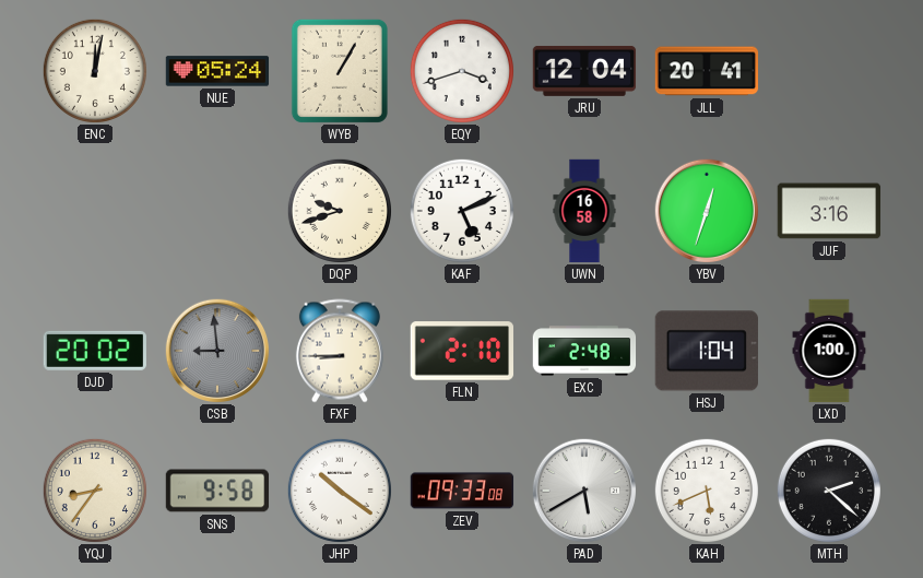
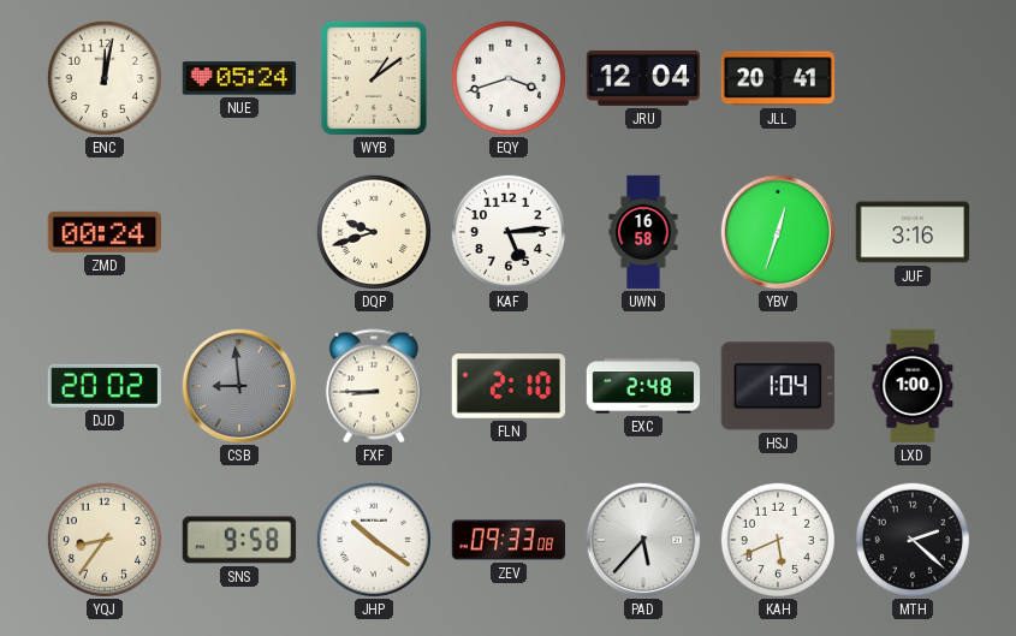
WYB: 1:05 -> 1:09 (374, 78)
ZMD: none -> 00:24 (103, 232)
KAF: 5:11 -> 5:14 (509, 232)
PAD: 5:40 -> 5:37 (643, 540)
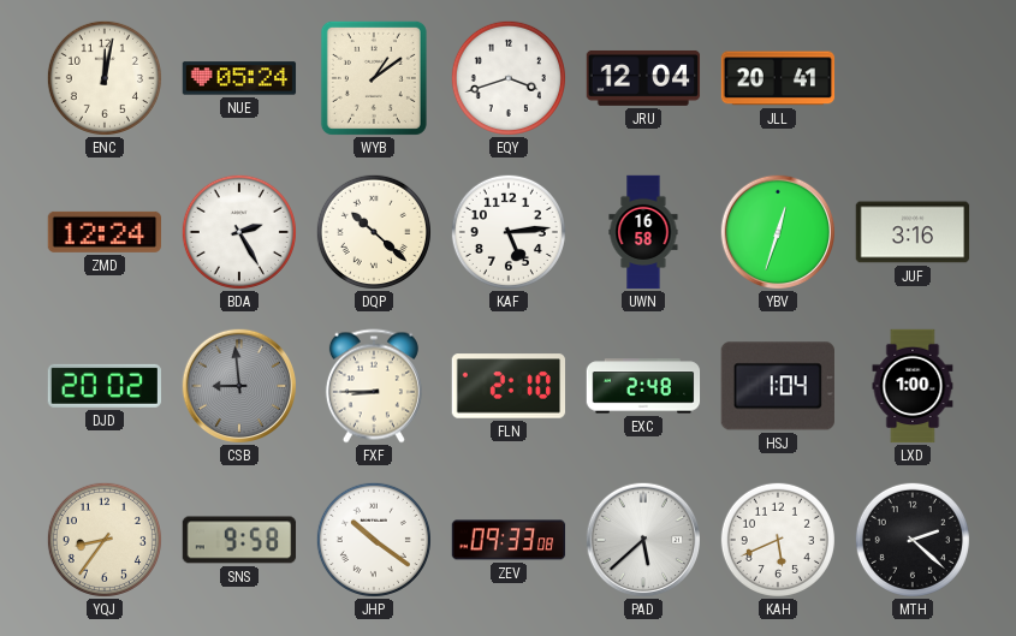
ZMD: 00:24 -> 12:24 (103, 232)
BDA: none -> 2:25 (239, 232)
DQP: 9:42 -> 10:22 (374, 232)
PAD: 5:37 -> 5:38 (643, 540)
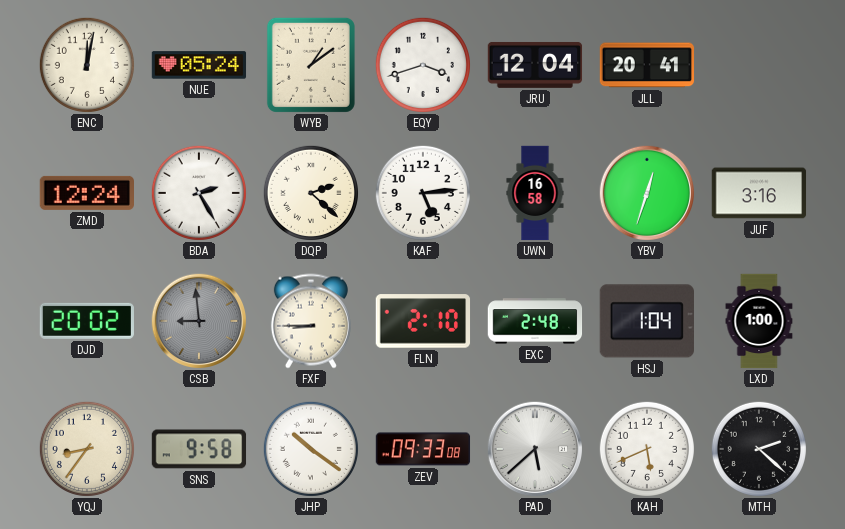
DQP: 10:22 -> 2:22 (311, 193)
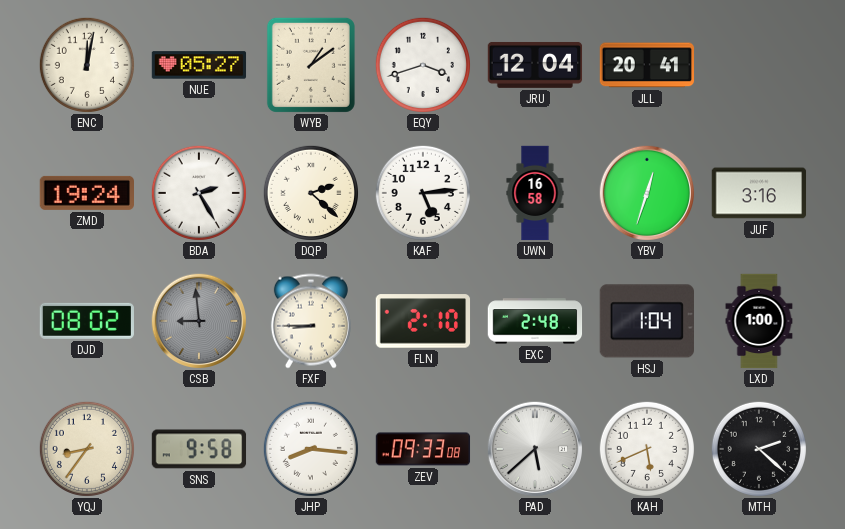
NUE: 05:24 -> 05:27 (199, 65)
ZMD: 12:24 -> 19:24 (86, 193)
DJD: 20:02 -> 08:02 (87, 321)
JHP: 10:21 -> 8:16 (311, 449)
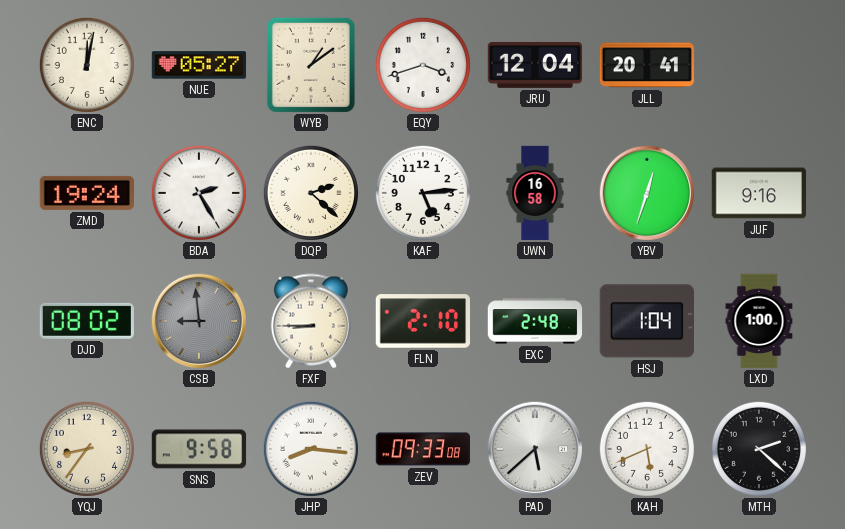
JUF: 3:16 -> 9:16 (759, 193)
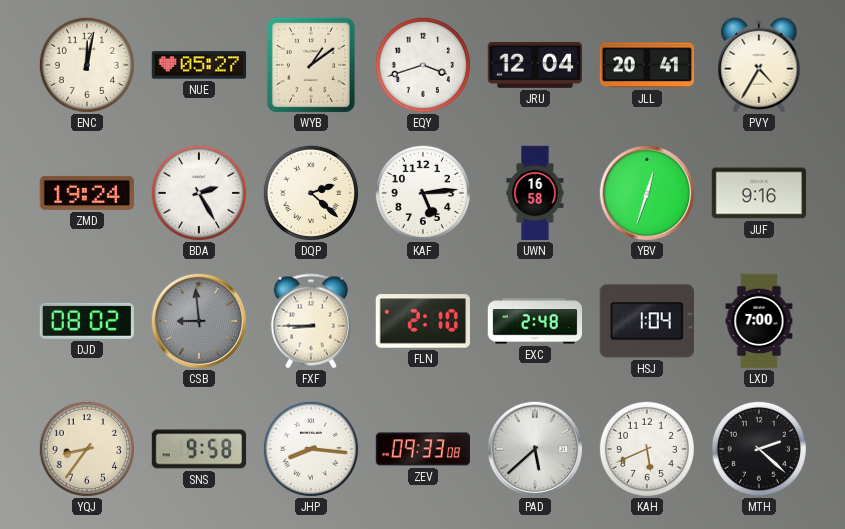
PVY: none -> 4:35 (759, 65)
LXD: 1:00 -> 7:00 (759, 321)
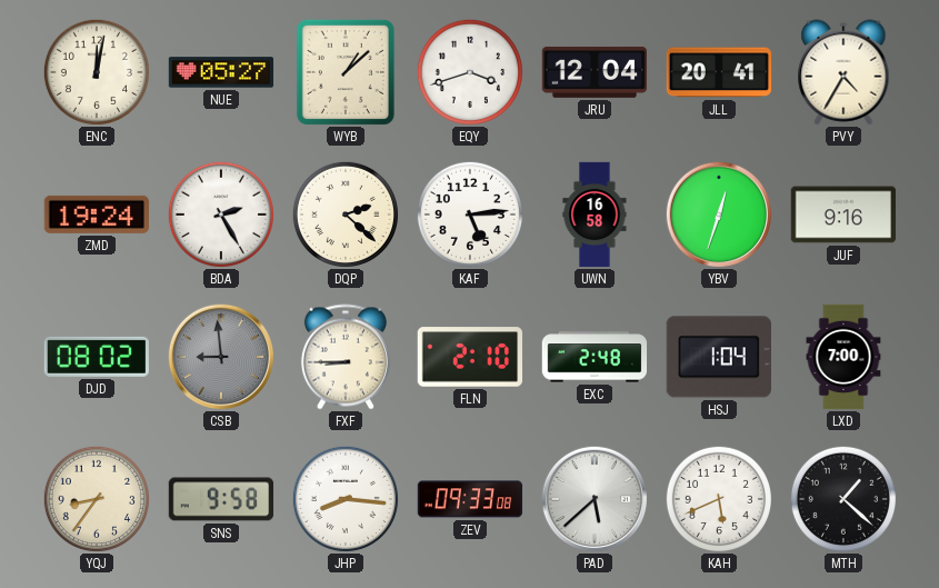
WYB: 1:09 -> 1:08 (346, 72)
MTH: 2:22 -> 1:22 (843, 499)
